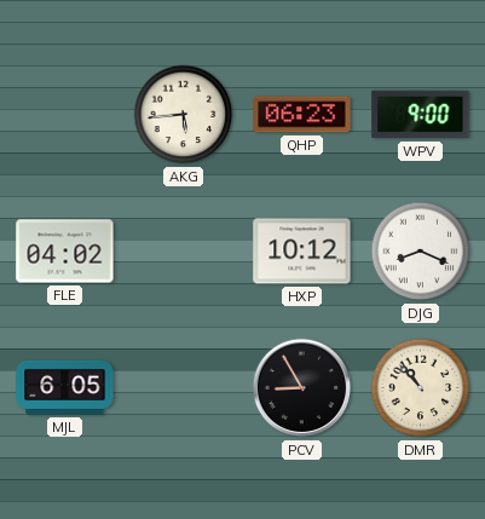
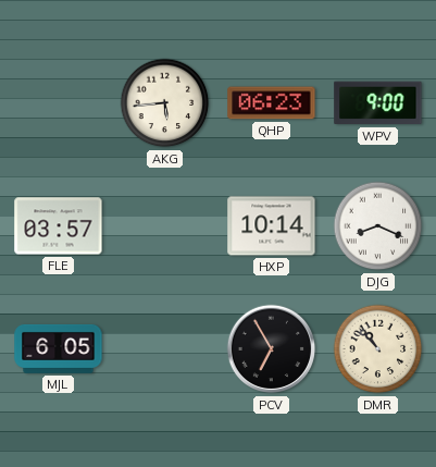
FLE: 04:02 -> 03:57 (59, 226)
HXP: 10:12 -> 10:14 (272, 226)
PCV: 8:55 -> 6:55 (272, 349)
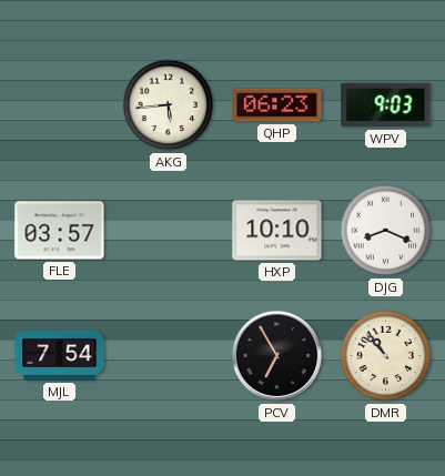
WPV: 9:00 -> 9:03 (386, 105)
HXP: 10:14 -> 10:10 (277, 231)
MJL: 6:05 -> 7:54 (60, 355)
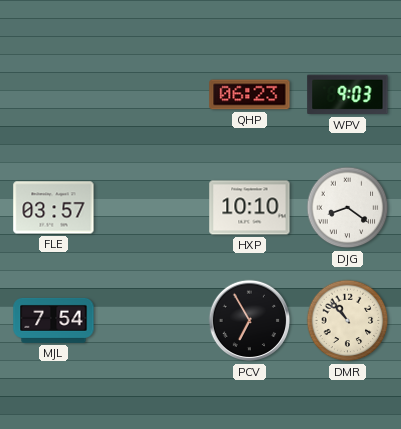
AKG: 5:44 -> none (169, 105)
DJG: 8:19 -> 8:21 (348, 208)
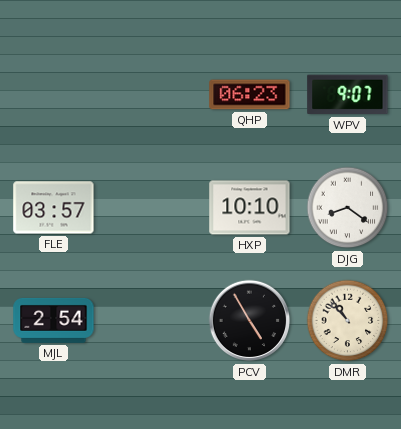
WPV: 9:03 -> 9:07 (348, 95)
MJL: 7:54 -> 2:54 (54, 320)
PCV: 6:55 -> 4:55 (250, 321)
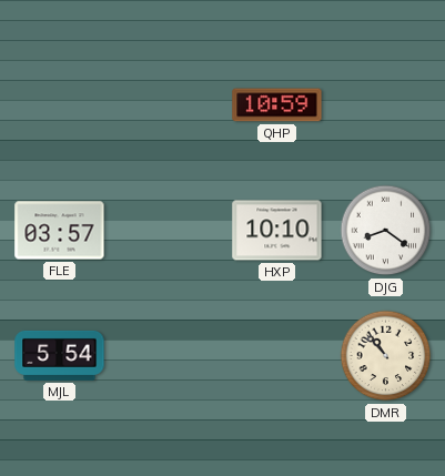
QHP: 06:23 -> 10:59 (277, 105)
WPV: 9:07 -> none (348, 95)
MJL: 2:54 -> 5:54 (60, 355)
PCV: 4:55 -> none (250, 321)
